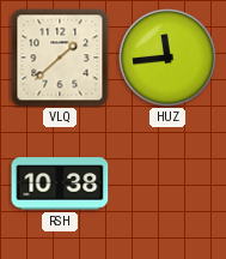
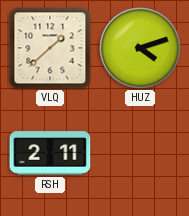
HUZ: 11:44 -> 4:12 (140, 48)
RSH: 10:38 -> 2:11 (50, 153)
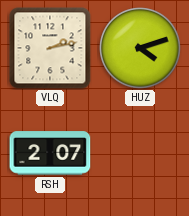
VLQ: 1:38 -> 2:13 (50, 48)
RSH: 2:11 -> 2:07 (50, 153)
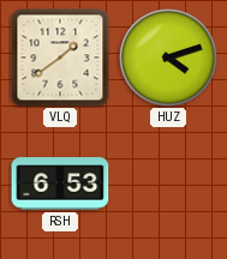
VLQ: 2:13 -> 1:39 (60, 58)
RSH: 2:07 -> 6:53 (60, 183)
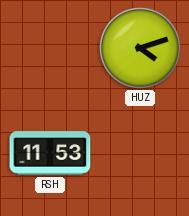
VLQ: 1:39 -> none (60, 58)
RSH: 6:53 -> 11:53 (50, 153)
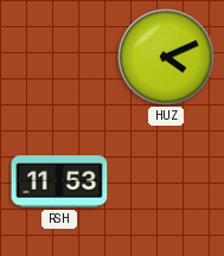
HUZ: 4:12 -> 4:11 (166, 57)
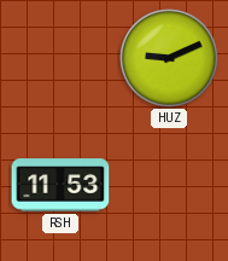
HUZ: 4:11 -> 9:11 (169, 58)
